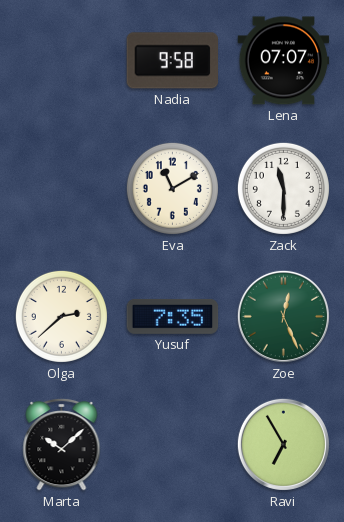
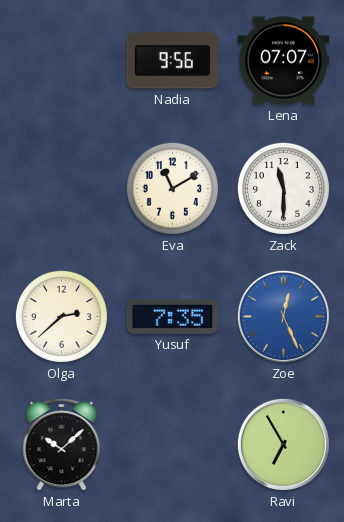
Nadia: 9:58 -> 9:56 (172, 61)
Zoe dial: green -> blue (283, 316)
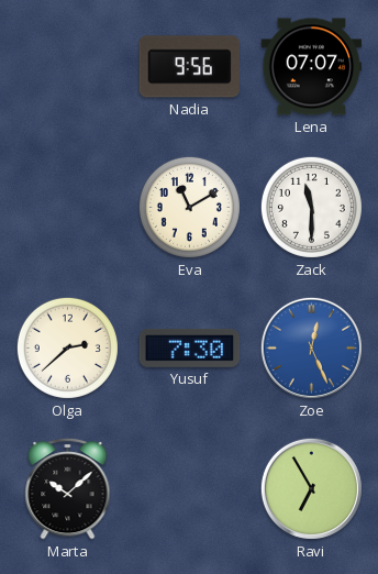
Yusuf: 7:35 -> 7:30 (190, 347)
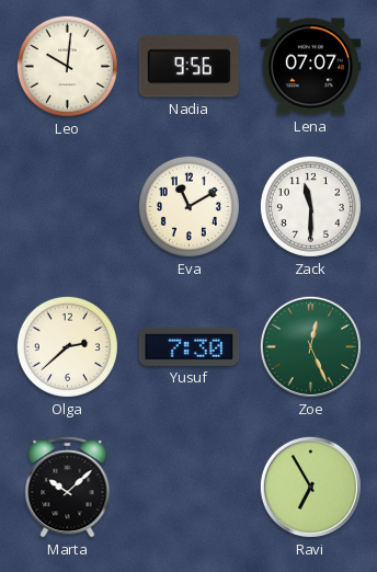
Leo: none -> 10:01 (67, 66)
Zoe dial: blue -> green (310, 346)
